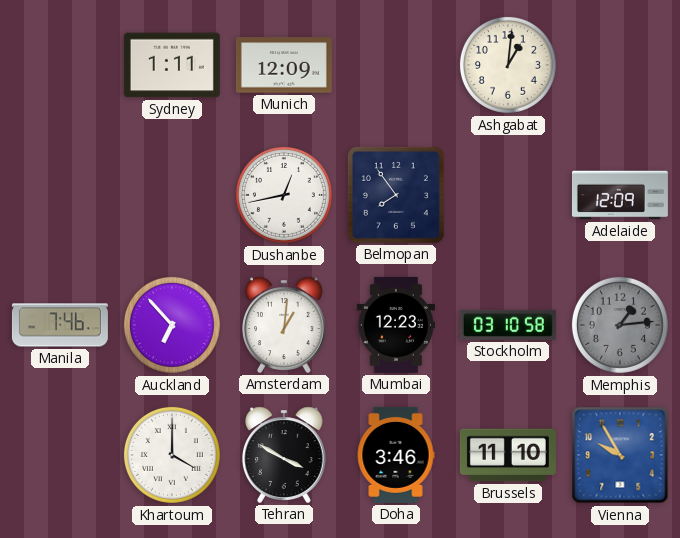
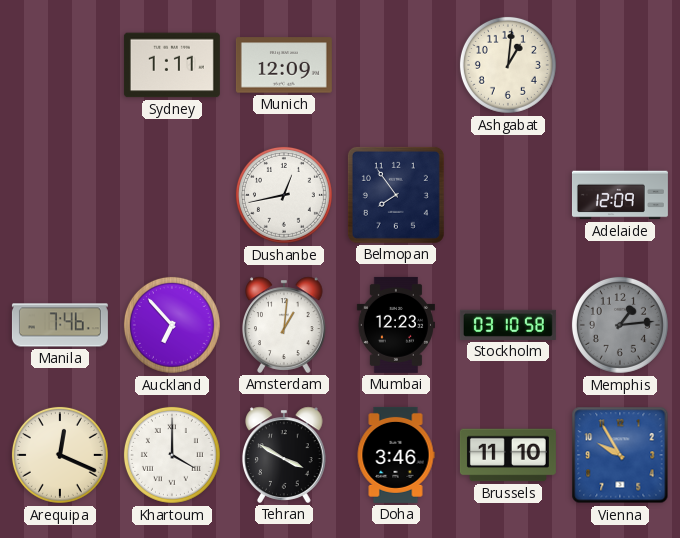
Arequipa: none -> 12:19 (60, 455)
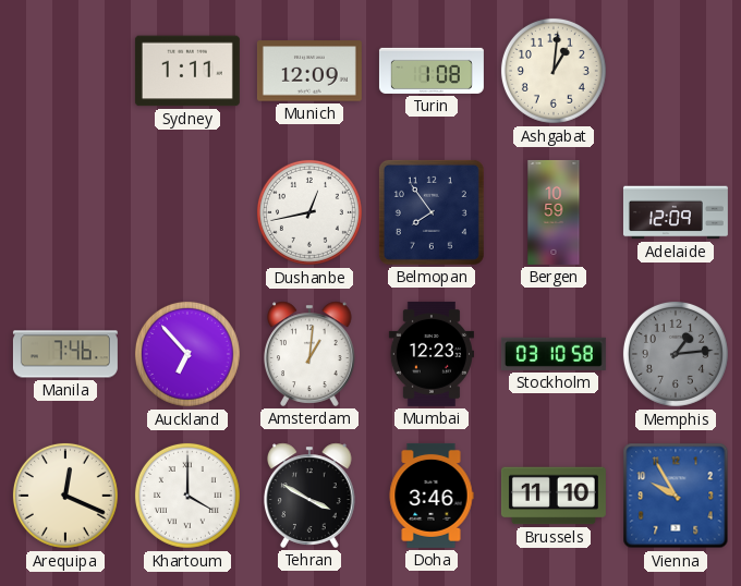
Turin: none -> 1:08 (432, 71)
Bergen: none -> 10:59 (554, 212)
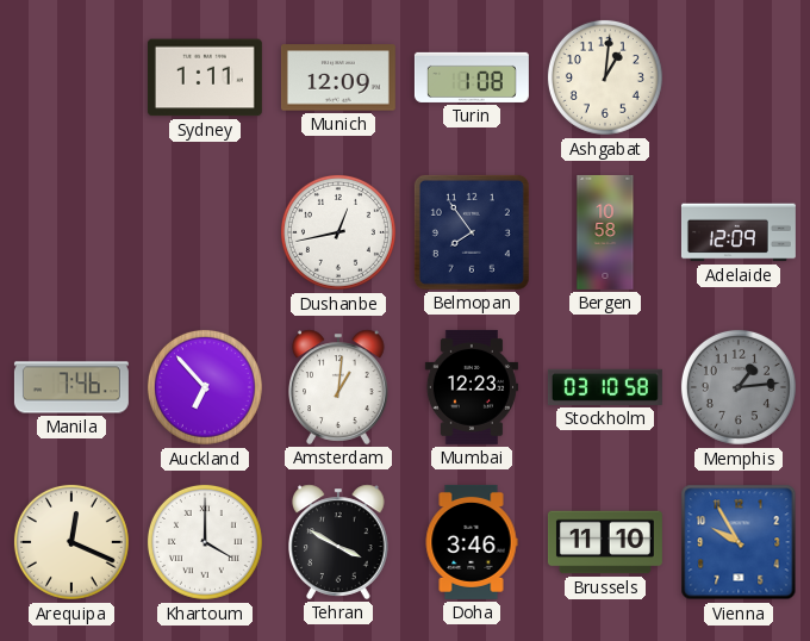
Bergen: 10:59 -> 10:58 (605, 232)
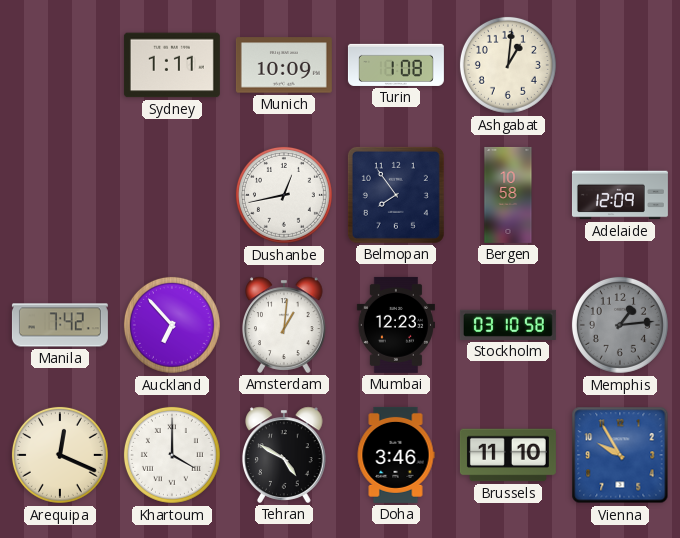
Munich: 12:09 -> 10:09 (284, 65)
Manila: 7:46 -> 7:42 (60, 325)
Tehran: 3:50 -> 4:50 (285, 455)
